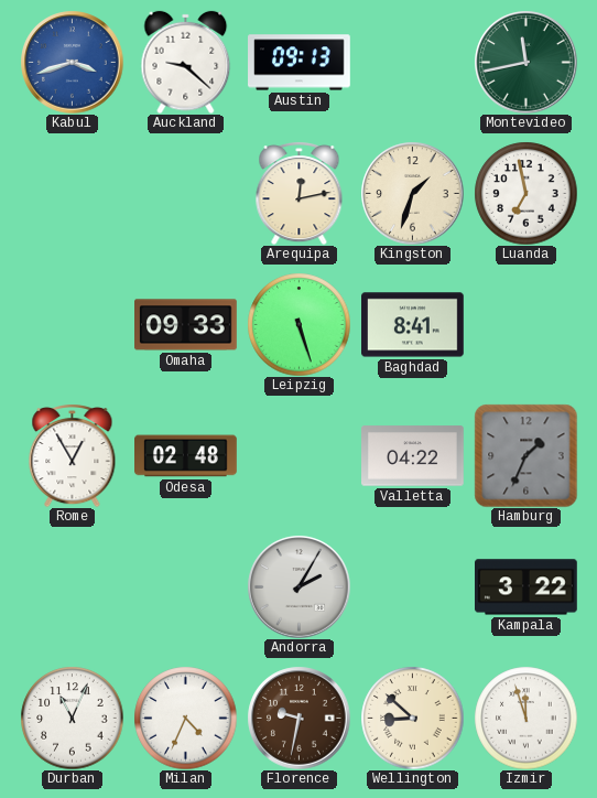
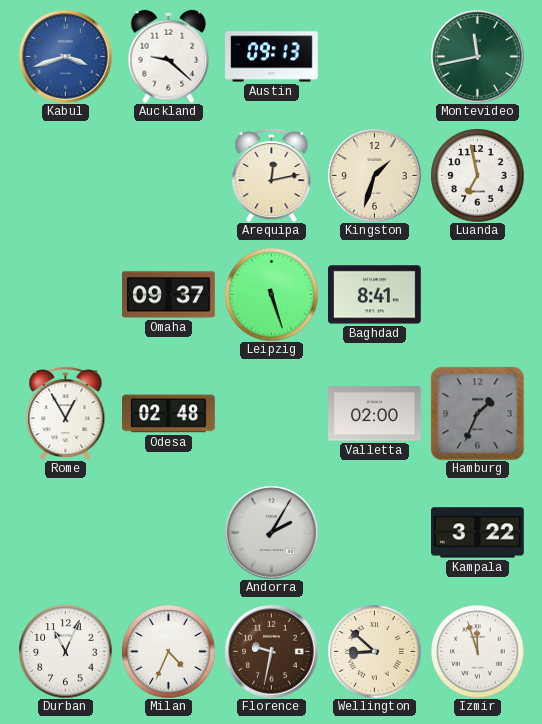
Omaha: 09:33 -> 09:37 (169, 295)
Valletta: 04:22 -> 02:00 (375, 414)
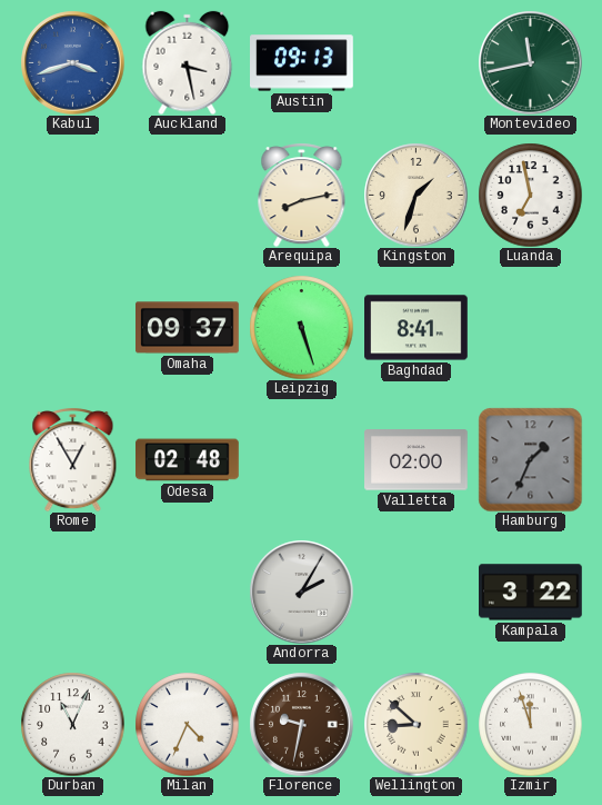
Auckland: 9:22 -> 3:28 (188, 62)
Arequipa: 12:13 -> 8:13 (302, 196)
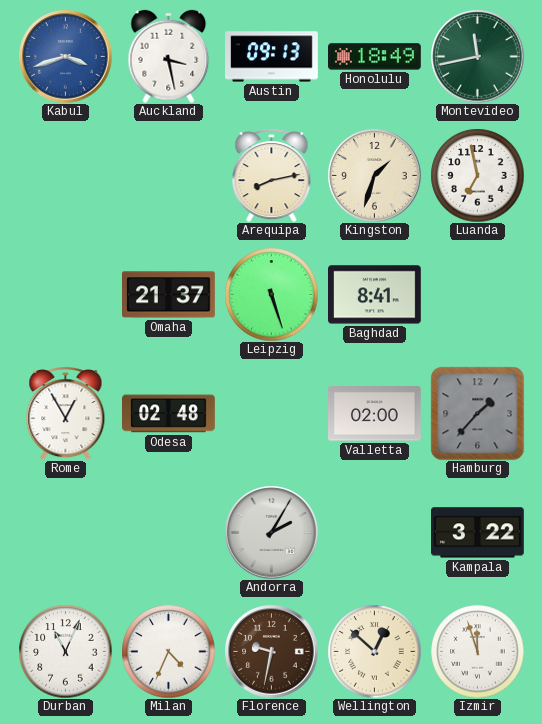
Honolulu: none -> 18:49 (375, 57)
Omaha: 09:37 -> 21:37 (169, 295)
Hamburg: 1:34 -> 1:37 (477, 413)
Wellington: 8:52 -> 12:52 (374, 651)
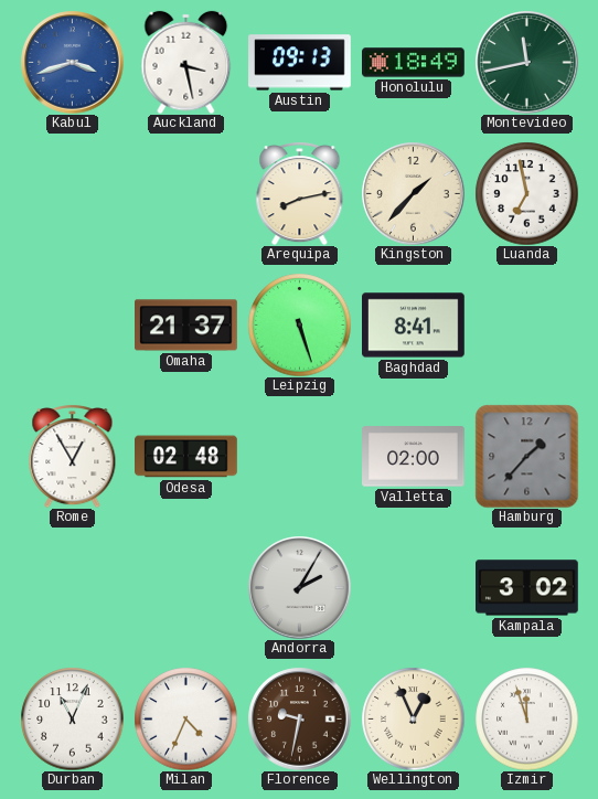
Kingston: 1:33 -> 1:37 (413, 193)
Kampala: 3:22 -> 3:02 (527, 588)
Wellington: 12:52 -> 12:56 (413, 718)
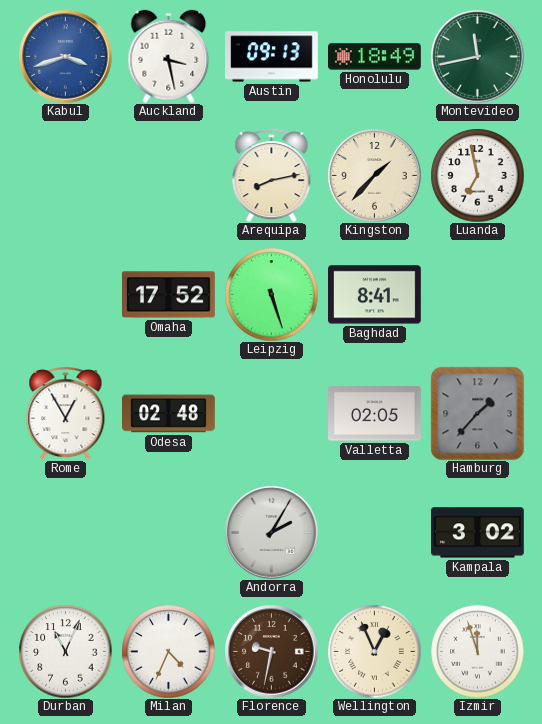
Omaha: 21:37 -> 17:52 (169, 295)
Valletta: 02:00 -> 02:05 (375, 414)
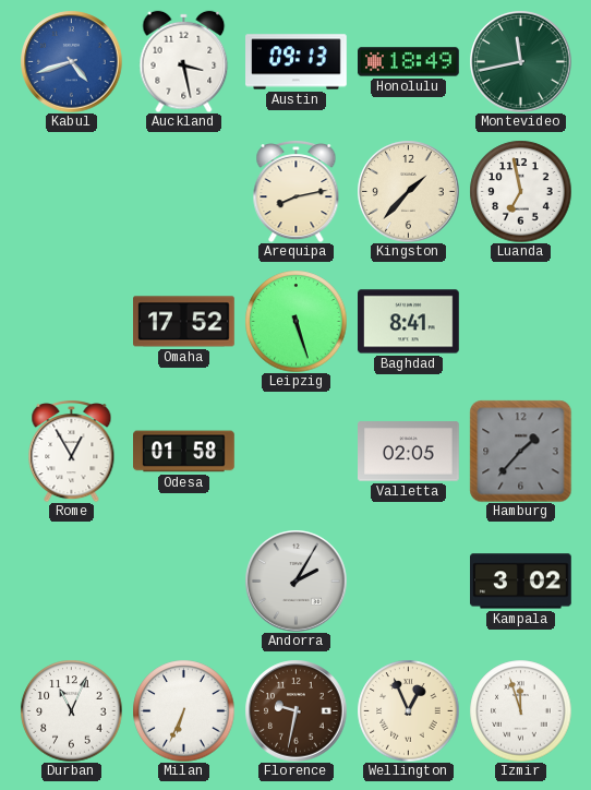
Kabul: 3:42 -> 4:42 (71, 61)
Odesa: 02:48 -> 01:58 (184, 452)
Milan: 4:34 -> 6:34 (183, 710)
